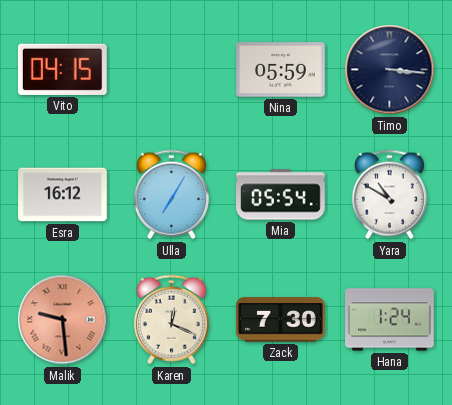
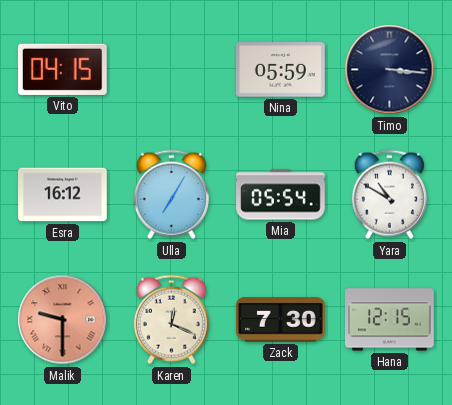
Malik: 9:29 -> 9:30 (63, 320)
Hana: 1:24 -> 12:15 (390, 320)
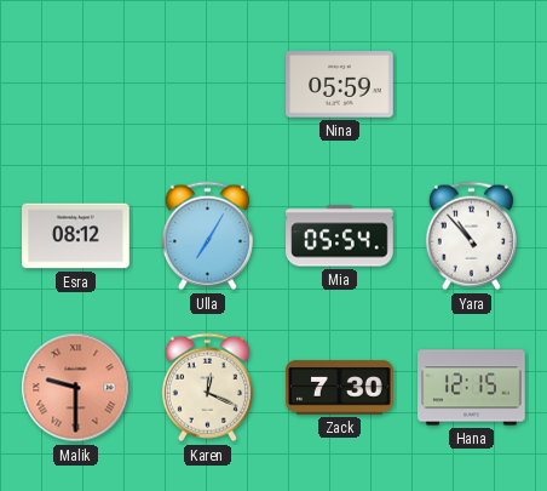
Vito: 04:15 -> none (62, 69)
Timo: 3:16 -> none (390, 70)
Esra: 16:12 -> 08:12 (76, 236)
Yara: 10:50 -> 10:53 (471, 236)
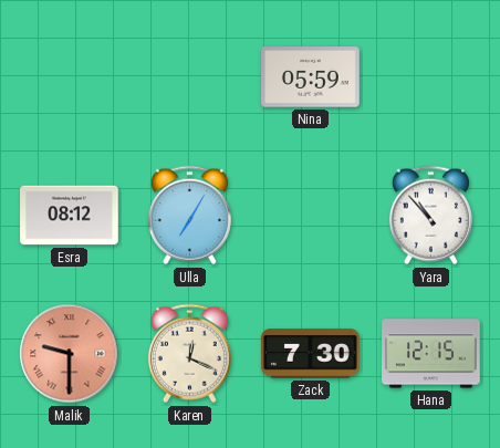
Mia: 05:54 -> none (340, 236)
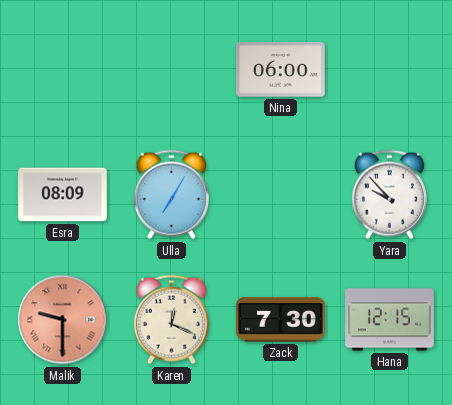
Nina: 05:59 -> 06:00 (281, 70)
Esra: 08:12 -> 08:09 (63, 195)
Yara: 10:53 -> 9:53 (389, 195)
